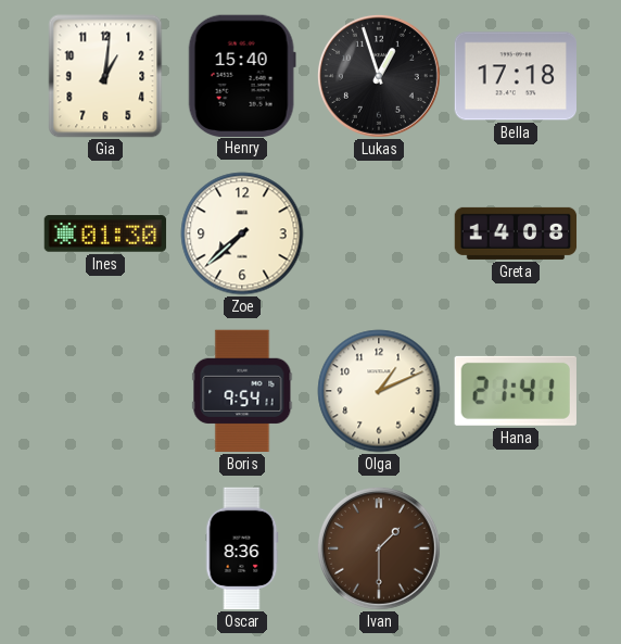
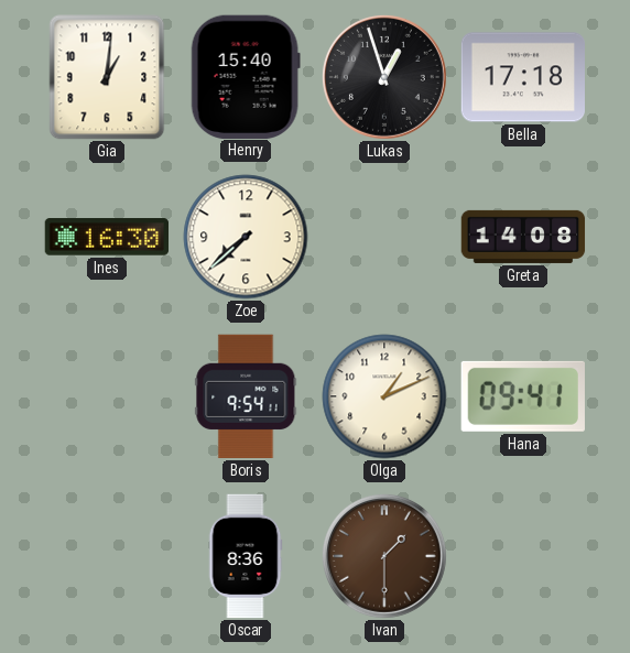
Ines: 01:30 -> 16:30 (107, 237)
Hana: 21:41 -> 09:41 (523, 396)
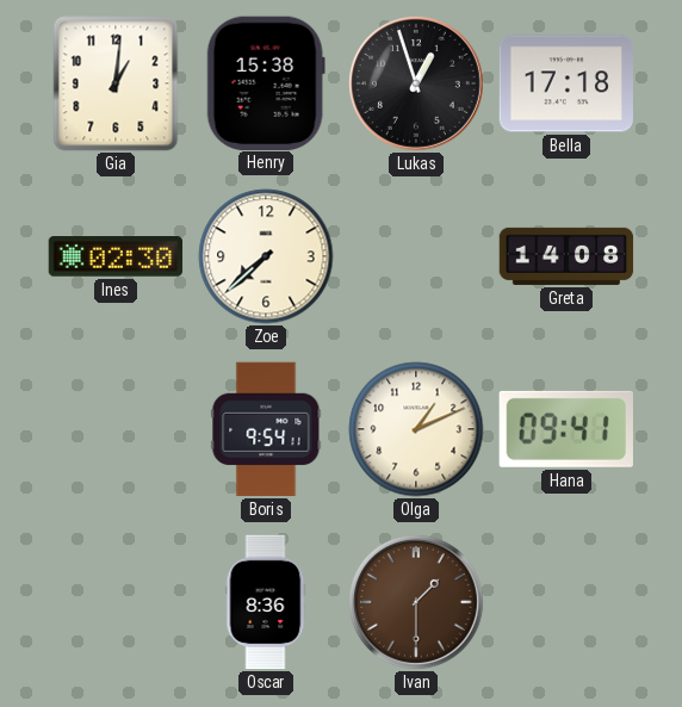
Henry: 15:40 -> 15:38 (266, 82)
Ines: 16:30 -> 02:30 (116, 256)
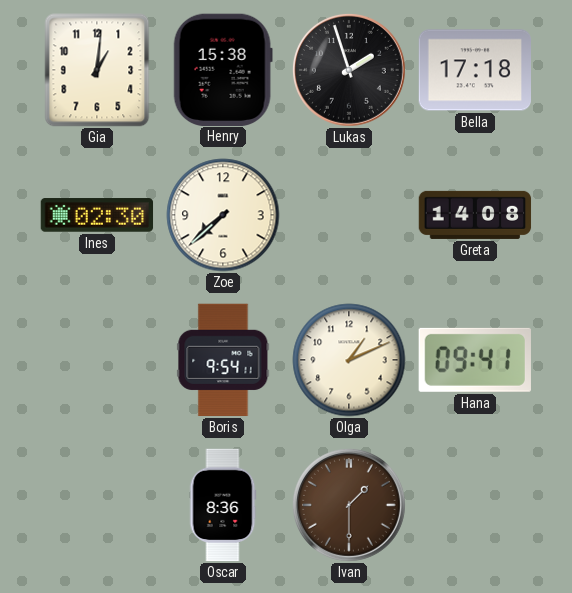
Lukas: 12:57 -> 1:57 (349, 70)
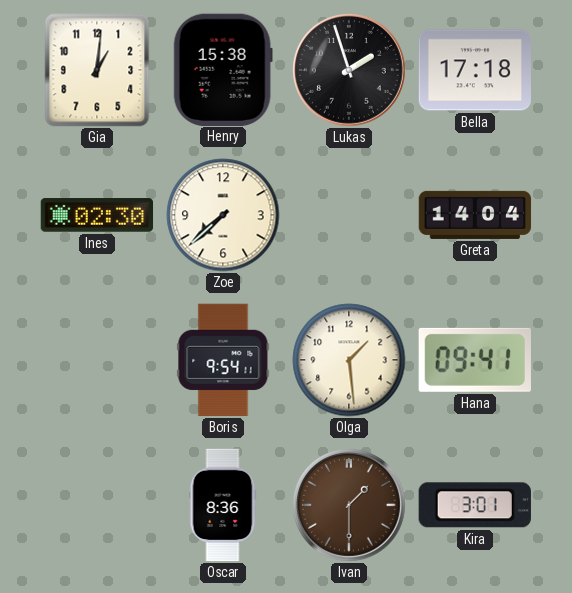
Greta: 14:08 -> 14:04 (475, 215)
Olga: 1:11 -> 1:29 (349, 360)
Kira: none -> 3:01 (475, 505)
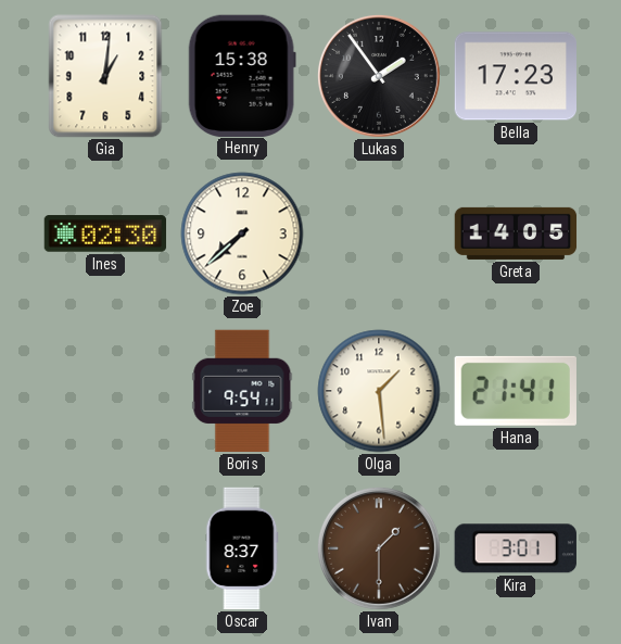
Lukas: 1:57 -> 1:54 (379, 76)
Bella: 17:18 -> 17:23 (516, 76)
Greta: 14:04 -> 14:05 (516, 233)
Hana: 09:41 -> 21:41 (516, 391)
Oscar: 8:36 -> 8:37 (242, 548)
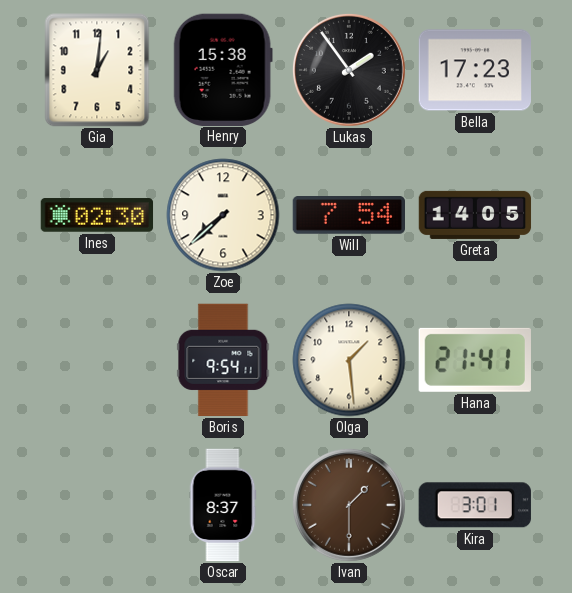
Will: none -> 7:54 (348, 216)
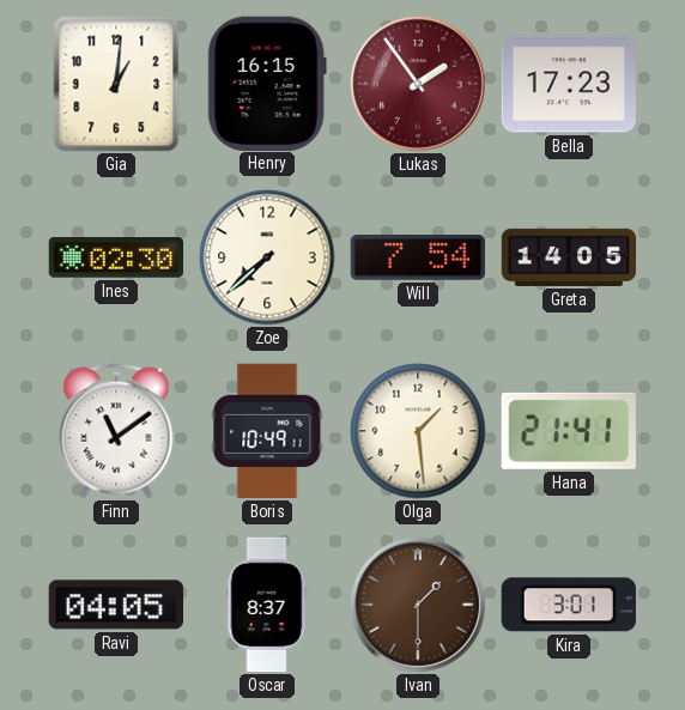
Henry: 15:38 -> 16:15 (267, 83)
Lukas dial: black -> burgundy (418, 84)
Finn: none -> 11:09 (116, 431)
Boris: 9:54 -> 10:49 (267, 431)
Ravi: none -> 04:05 (115, 605)
